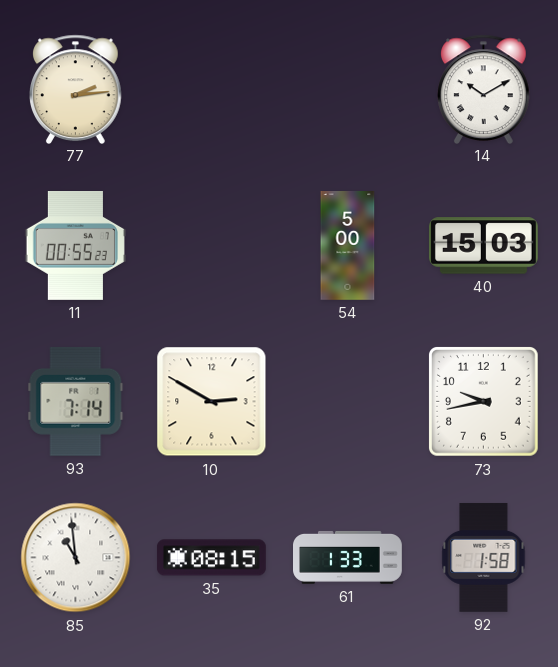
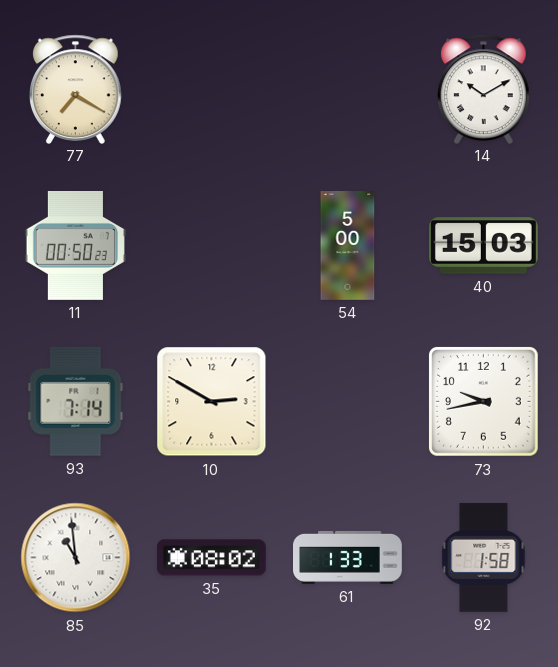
77: 2:14 -> 7:20 (76, 89)
11: 00:55 -> 00:50 (75, 246)
35: 08:15 -> 08:02 (211, 558)
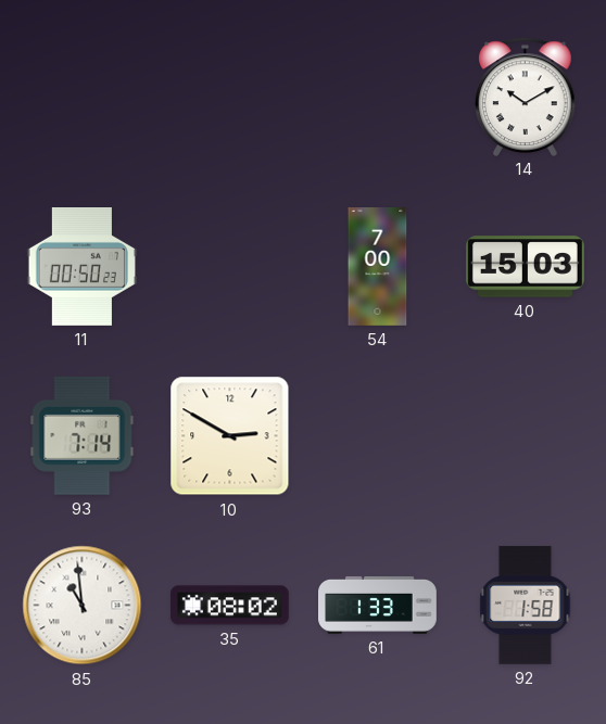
77: 7:20 -> none (76, 89)
54: 5:00 -> 7:00 (378, 267)
73: 9:43 -> none (484, 402)
